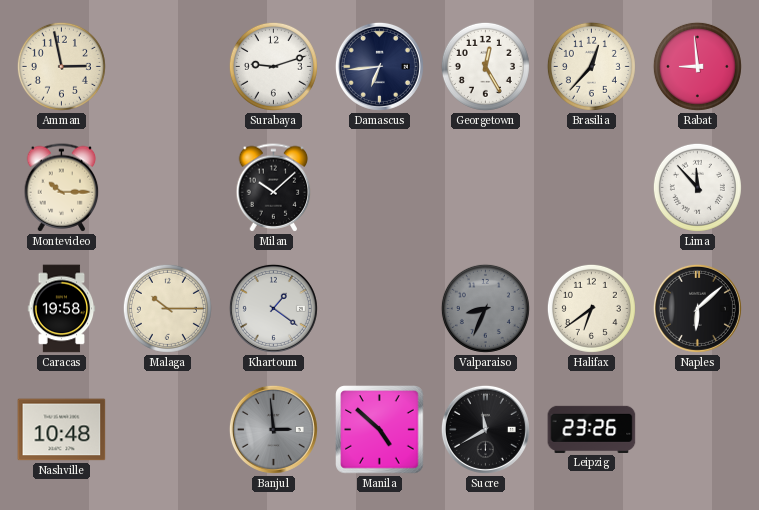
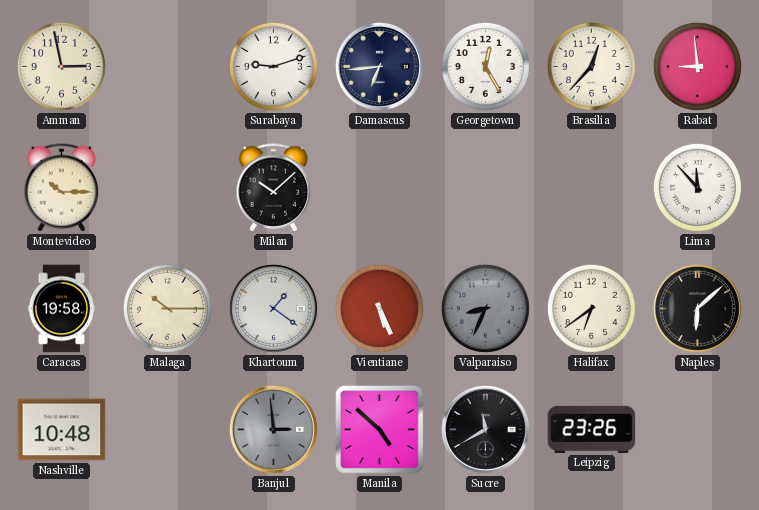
Vientiane: none -> 5:26 (379, 308)
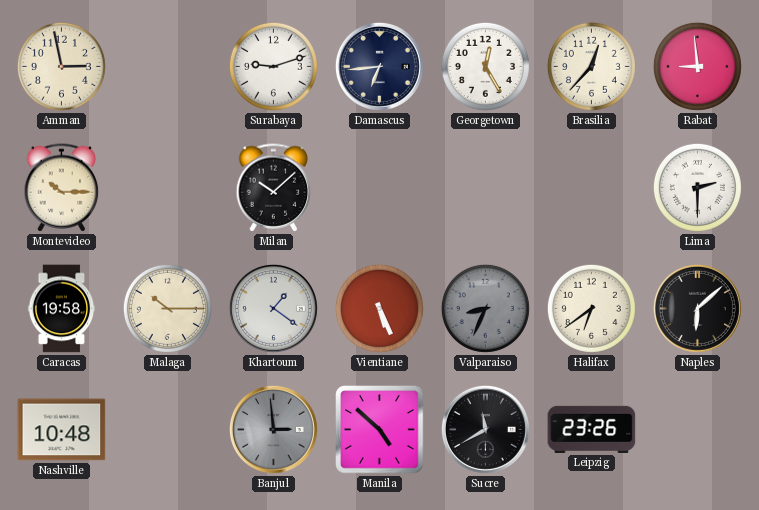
Lima: 11:53 -> 2:30 (697, 187)
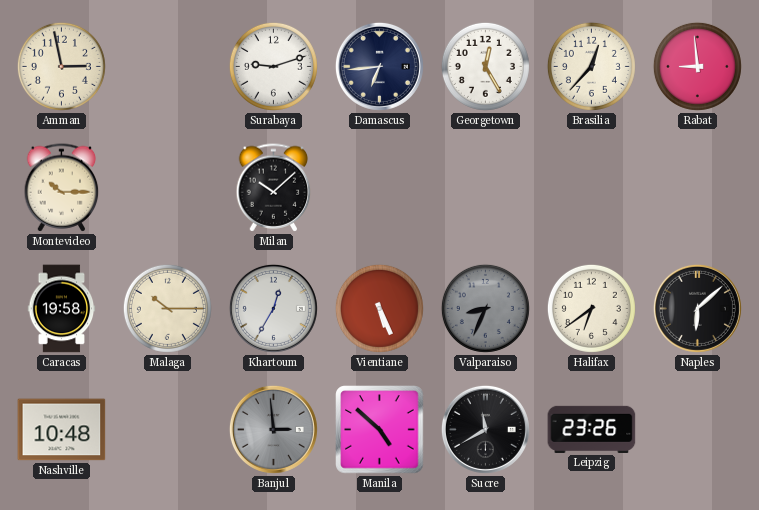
Lima: 2:30 -> none (697, 187)
Khartoum: 1:21 -> 12:35 (273, 308)
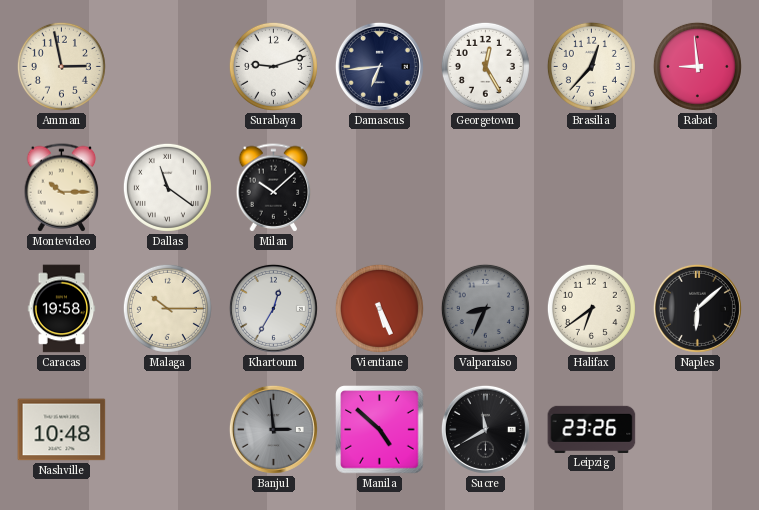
Dallas: none -> 11:21 (167, 187)
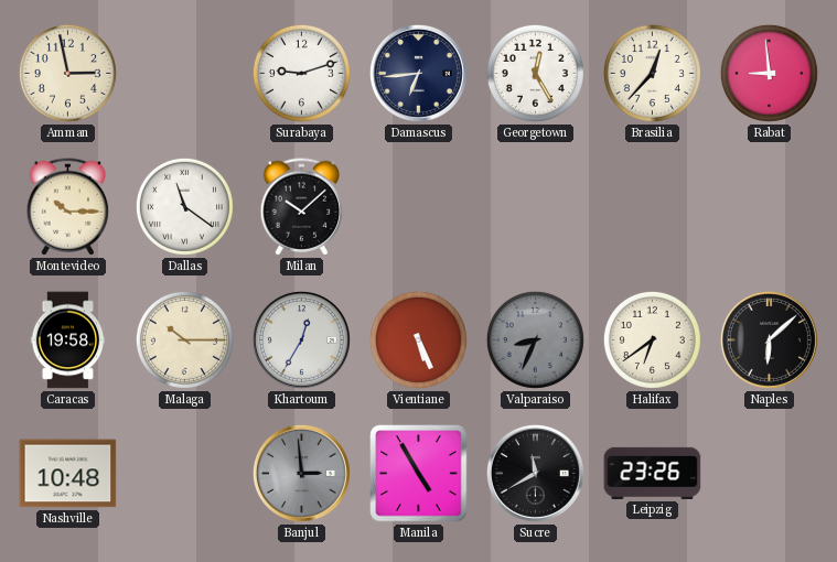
Manila: 4:52 -> 4:55 (419, 474)
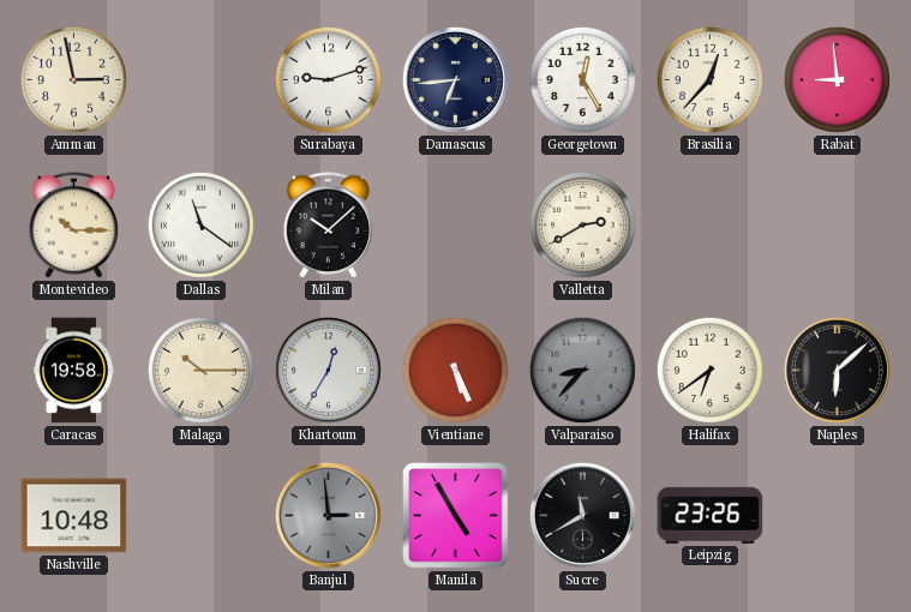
Valletta: none -> 2:40 (582, 224)
Valparaiso: 8:34 -> 8:37 (582, 370)
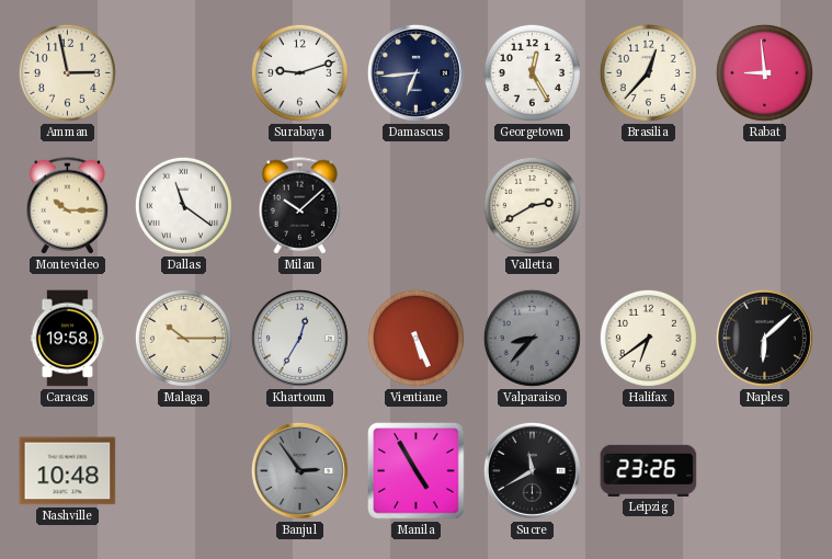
Banjul: 2:59 -> 2:54 (299, 470)
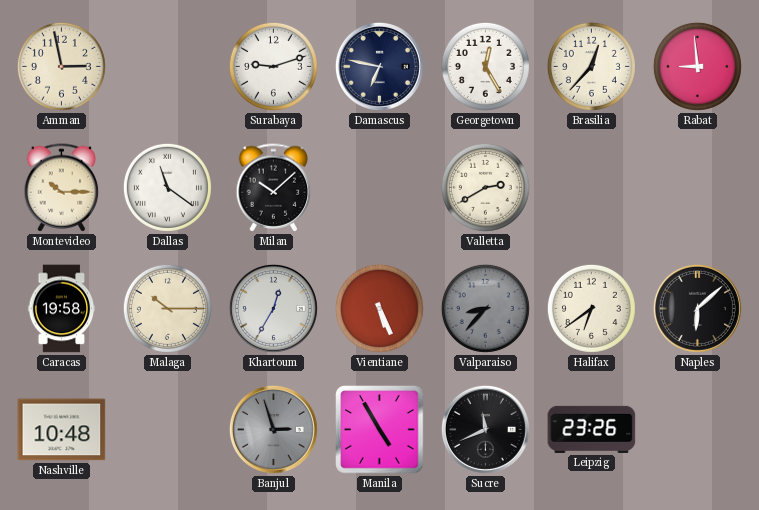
Damascus: 6:44 -> 6:47 (379, 66)
Banjul: 2:54 -> 2:57 (273, 429)
Sucre: 11:40 -> 11:41 (485, 429)
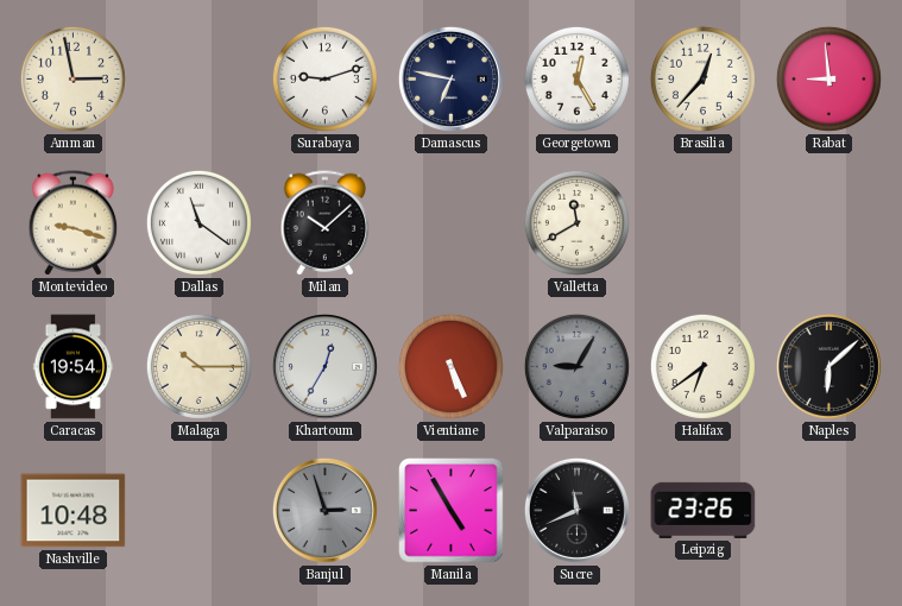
Montevideo: 10:15 -> 9:18 (74, 223)
Valletta: 2:40 -> 11:40 (576, 222)
Caracas: 19:58 -> 19:54 (74, 367)
Valparaiso: 8:37 -> 9:05 (576, 366)
